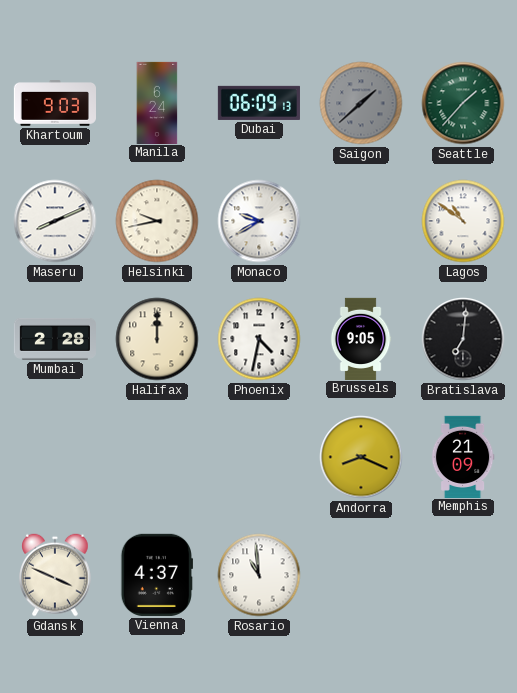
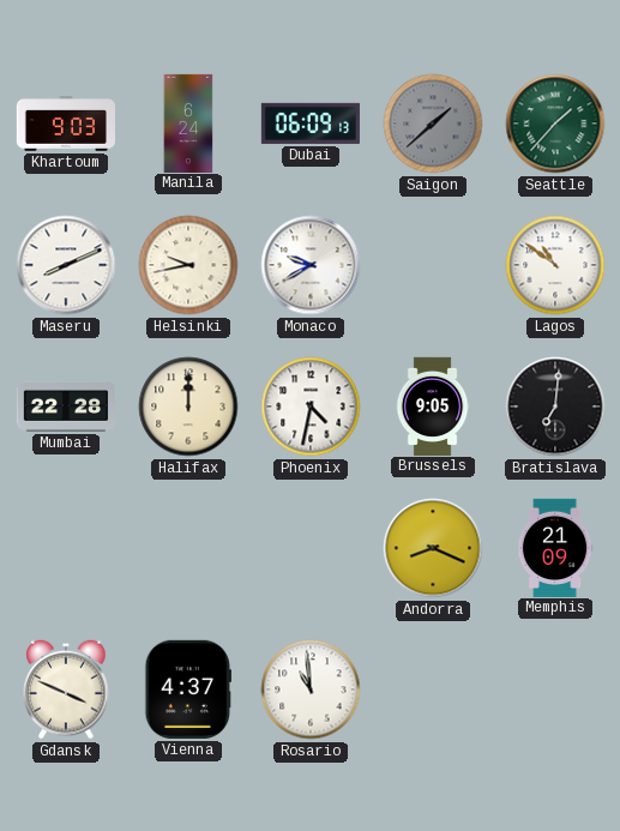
Mumbai: 2:28 -> 22:28 (65, 407)
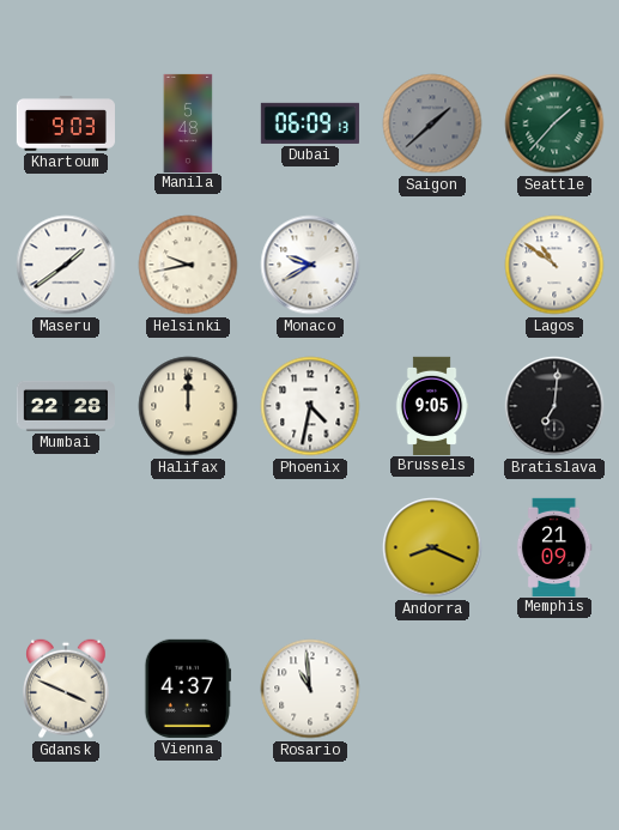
Manila: 6:24 -> 5:48 (188, 122)
Maseru: 8:11 -> 1:39 (66, 265)
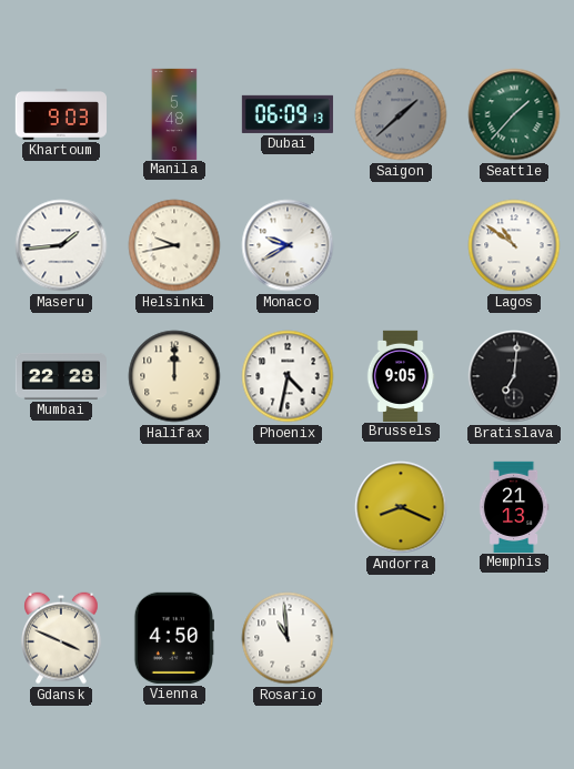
Maseru: 1:39 -> 1:44 (61, 245)
Memphis: 21:09 -> 21:13 (514, 506)
Vienna: 4:37 -> 4:50 (173, 638)
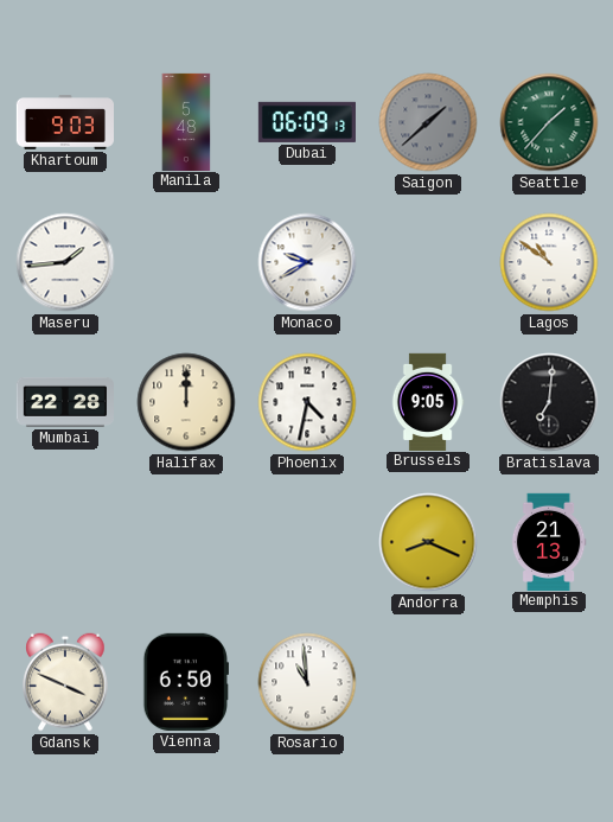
Helsinki: 9:43 -> none (174, 245)
Vienna: 4:50 -> 6:50 (185, 682)
